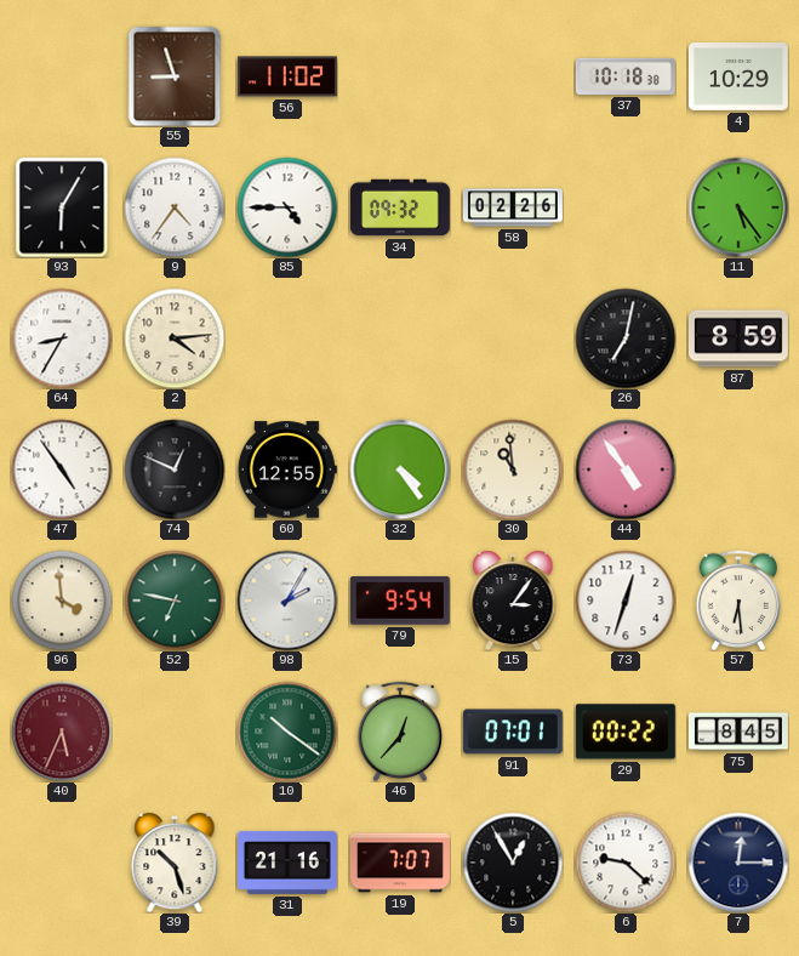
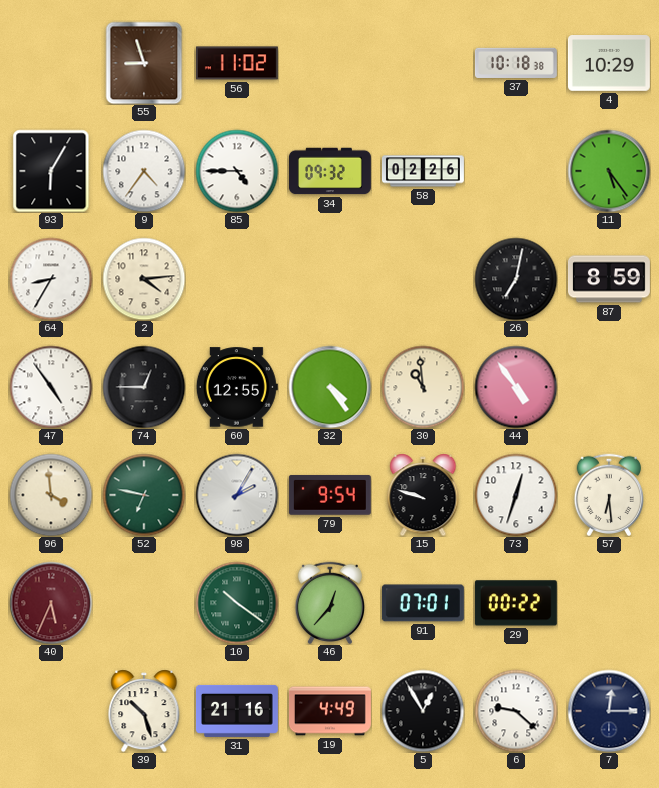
74: 12:49 -> 12:45 (144, 387)
15: 3:06 -> 9:48 (423, 495)
75: 8:45 -> none (738, 732)
19: 7:07 -> 4:49 (330, 711)
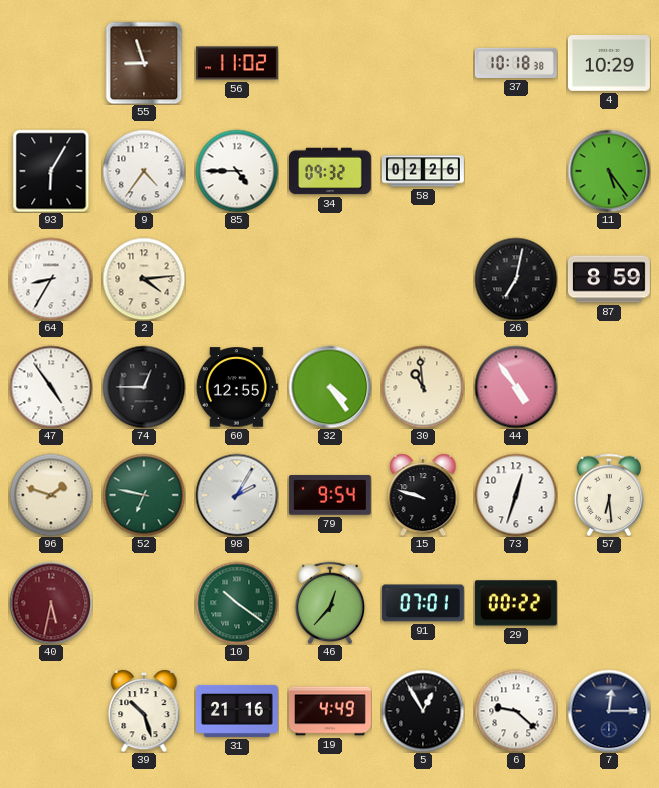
96: 3:59 -> 1:48 (51, 495)
40: 5:34 -> 5:32 (51, 603)
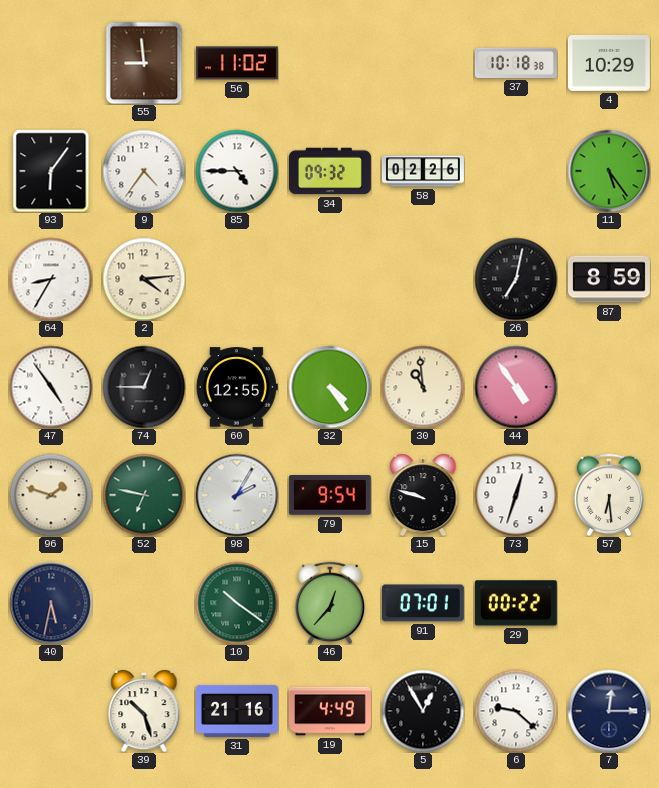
55: 8:57 -> 8:59 (144, 63)
93: 6:05 -> 6:06 (51, 171)
40 dial: burgundy -> navy (51, 603)
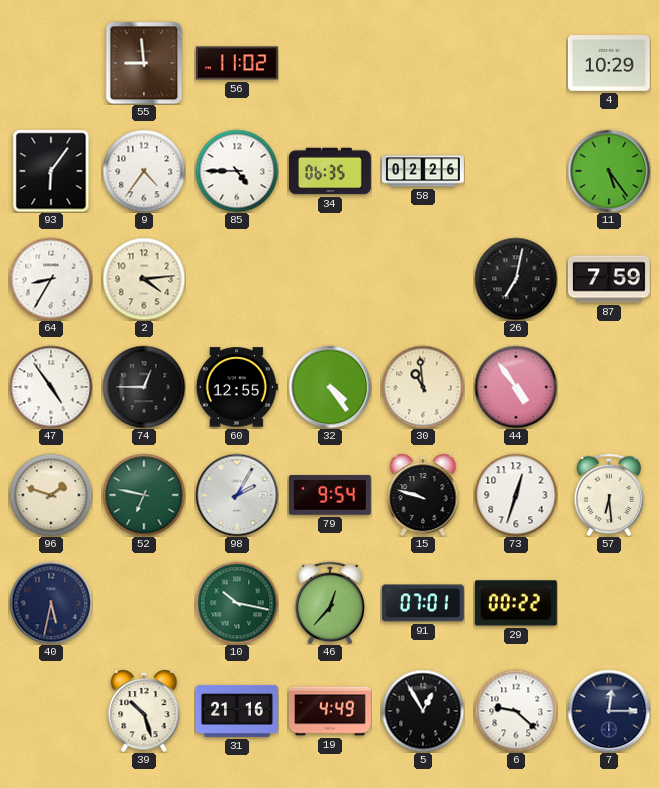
37: 10:18 -> none (516, 63)
34: 09:32 -> 06:35 (330, 171)
87: 8:59 -> 7:59 (609, 279)
10: 10:21 -> 10:17 (237, 603)
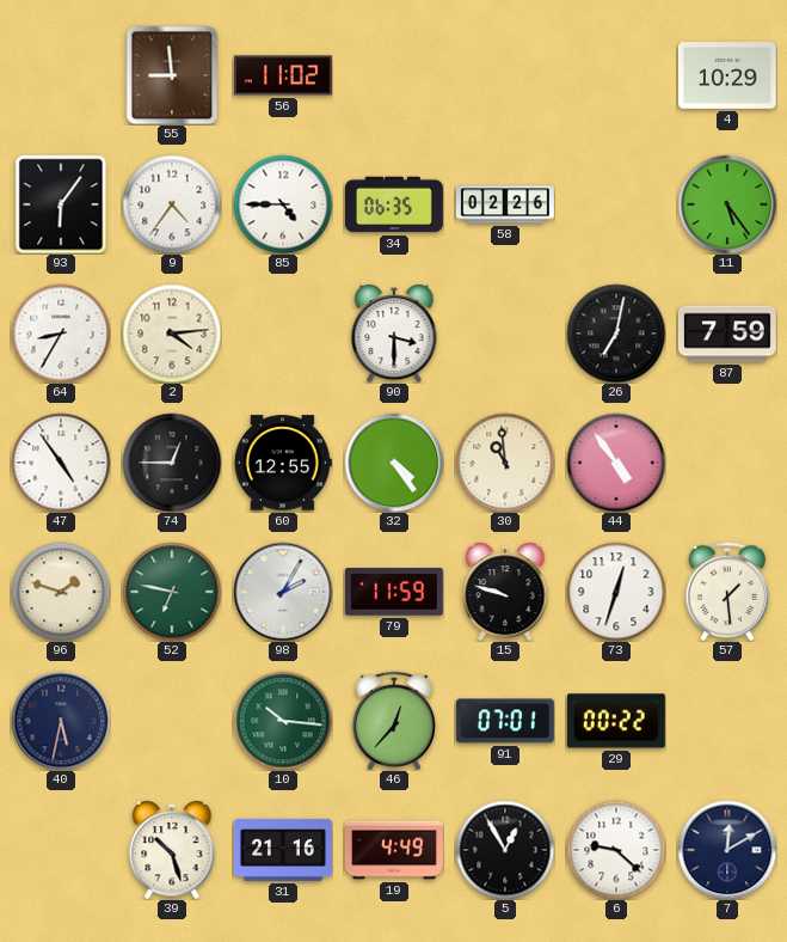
90: none -> 3:30 (394, 334)
79: 9:54 -> 11:59 (394, 592)
57: 6:29 -> 1:29 (726, 591)
10: 10:17 -> 10:16 (283, 721)
7: 12:15 -> 12:10 (727, 850)
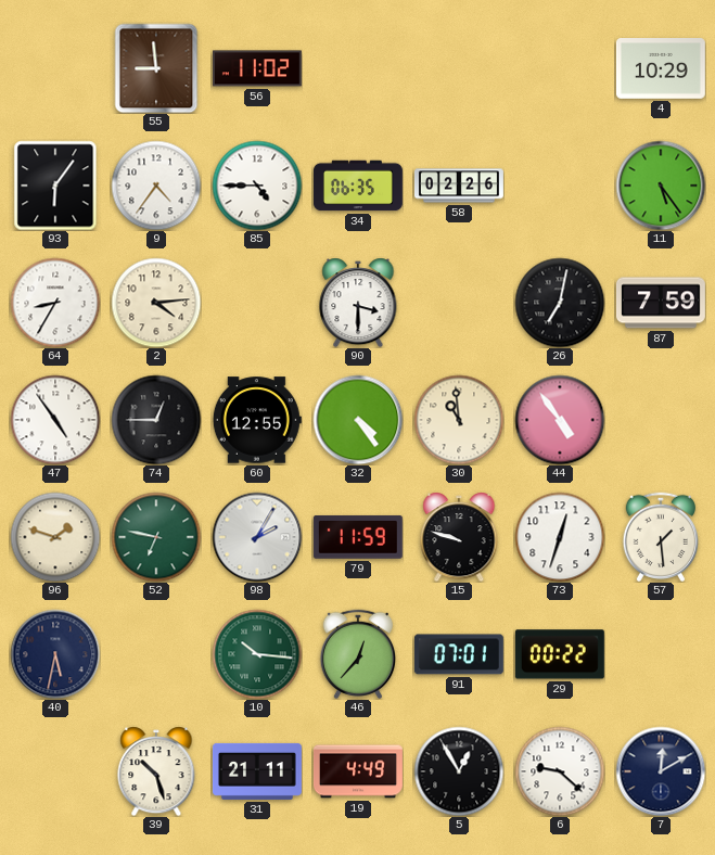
31: 21:16 -> 21:11 (257, 771)
